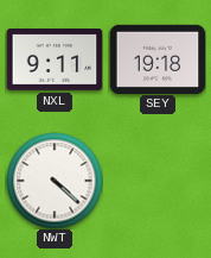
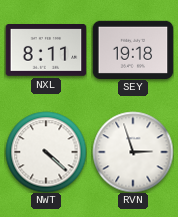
NXL: 9:11 -> 8:11 (46, 51)
RVN: none -> 2:57 (133, 152)
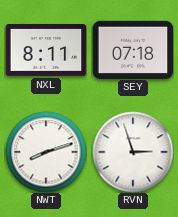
SEY: 19:18 -> 07:18 (133, 49)
NWT: 4:22 -> 8:12 (46, 152)
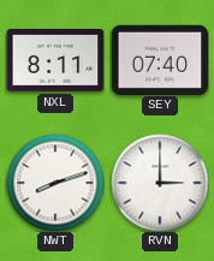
SEY: 07:18 -> 07:40 (160, 59)
RVN: 2:57 -> 3:00 (160, 183)
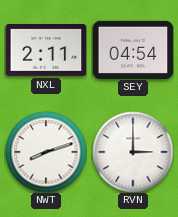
NXL: 8:11 -> 2:11 (46, 51)
SEY: 07:40 -> 04:54 (133, 49)
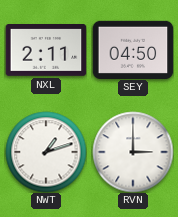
SEY: 04:54 -> 04:50 (133, 49)
NWT: 8:12 -> 1:12 (46, 152)
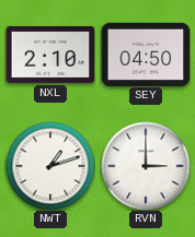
NXL: 2:11 -> 2:10 (50, 56)
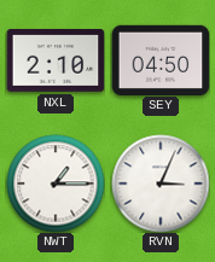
NWT: 1:12 -> 1:15 (56, 184)
RVN: 3:00 -> 3:04 (161, 184)
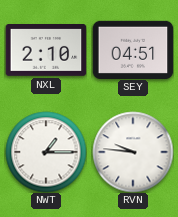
SEY: 04:50 -> 04:51 (133, 49)
RVN: 3:04 -> 9:46 (133, 152)
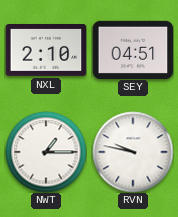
RVN: 9:46 -> 9:47 (133, 152)
